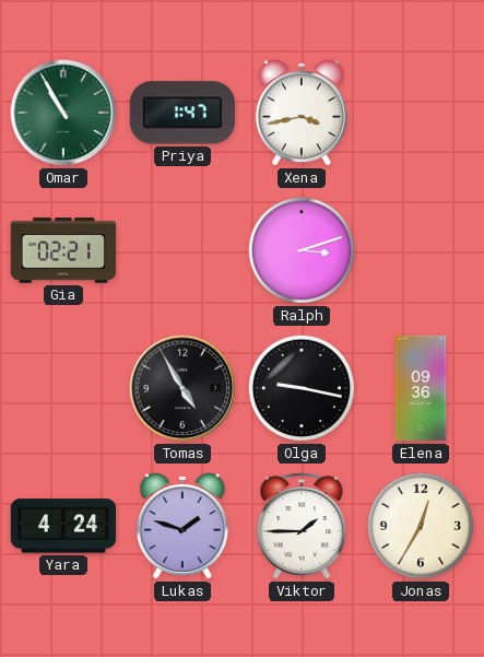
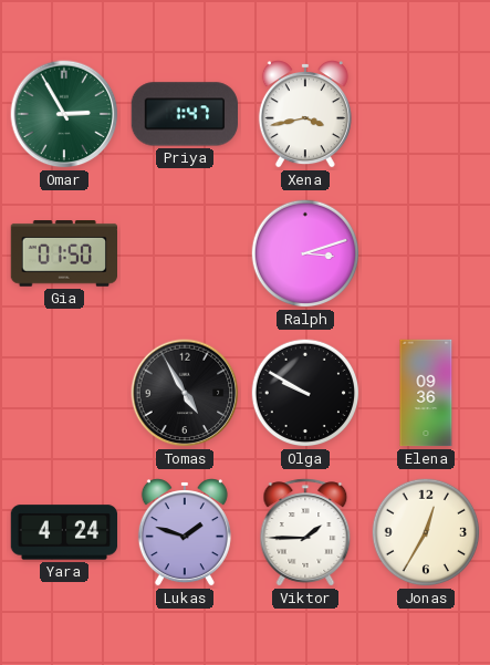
Omar: 10:55 -> 2:55 (64, 114)
Gia: 02:21 -> 01:50 (63, 254)
Olga: 9:17 -> 9:50 (305, 393)
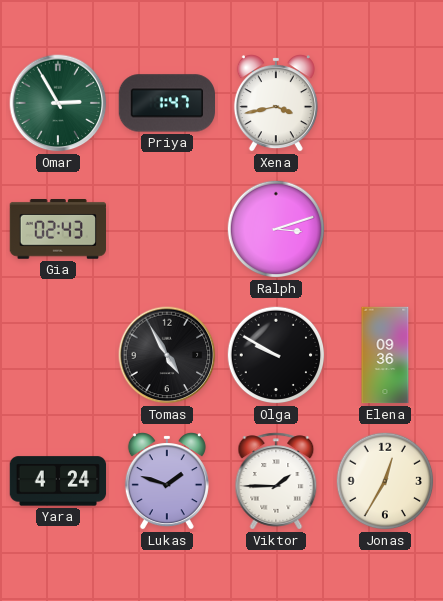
Gia: 01:50 -> 02:43 (57, 230)
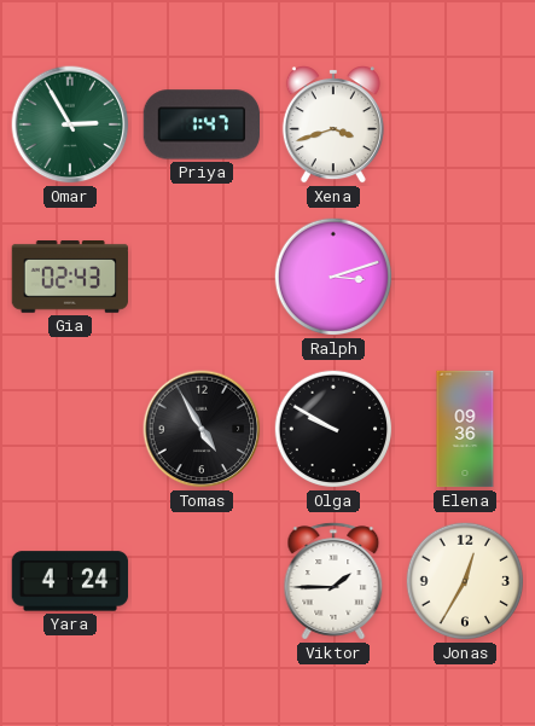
Xena: 3:43 -> 3:42 (333, 124)
Lukas: 1:48 -> none (167, 481)
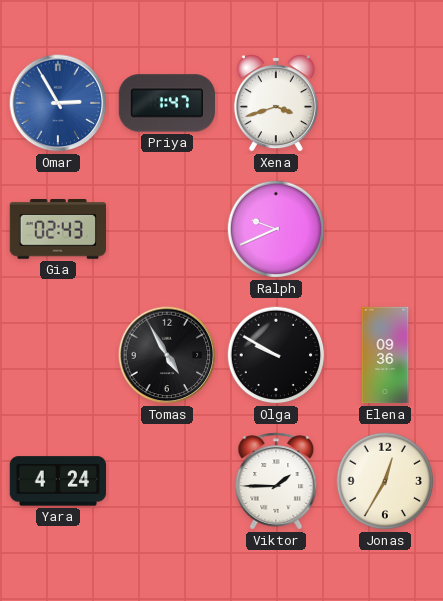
Omar dial: green -> blue (58, 103)
Ralph: 3:12 -> 9:41 (276, 229)
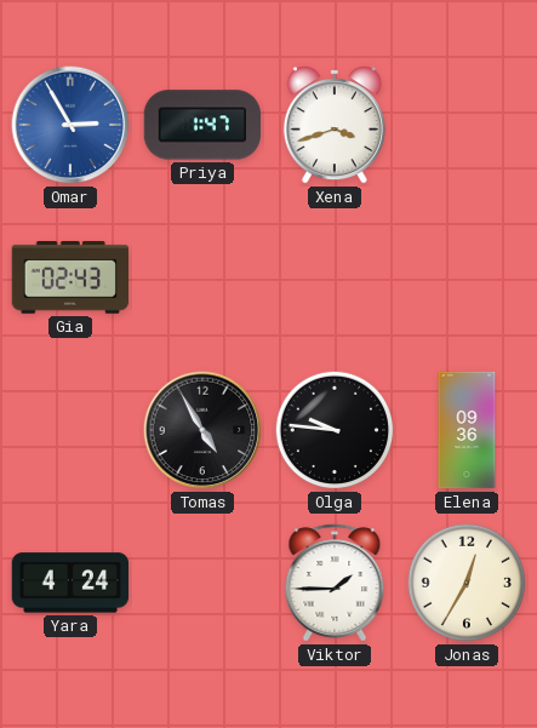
Ralph: 9:41 -> none (276, 229)
Olga: 9:50 -> 9:46 (335, 430)
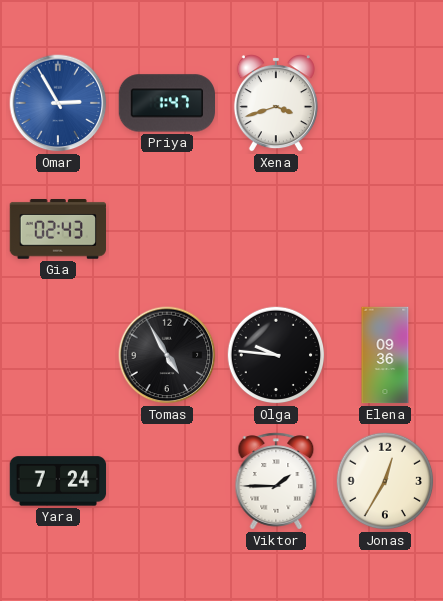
Yara: 4:24 -> 7:24 (58, 481)
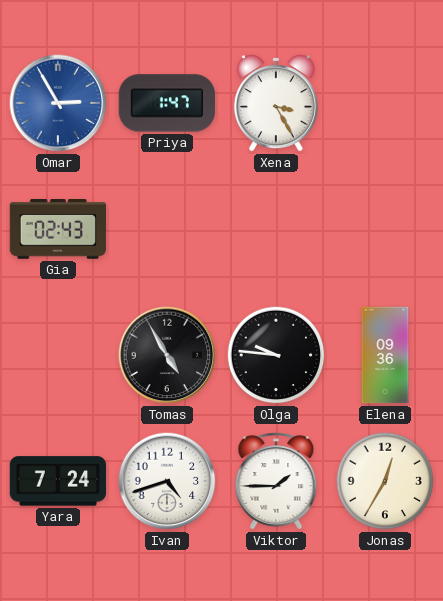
Xena: 3:42 -> 3:25 (276, 103)
Ivan: none -> 4:42 (167, 481)
